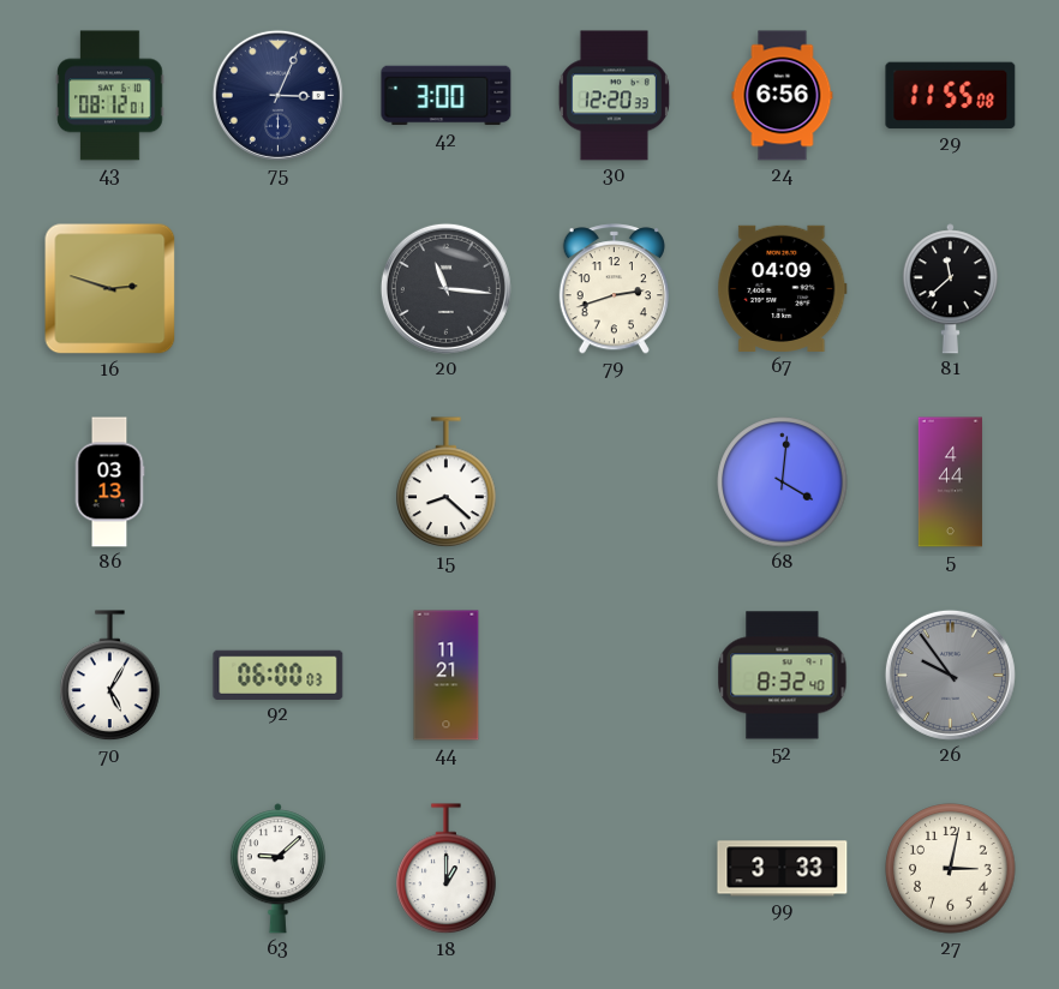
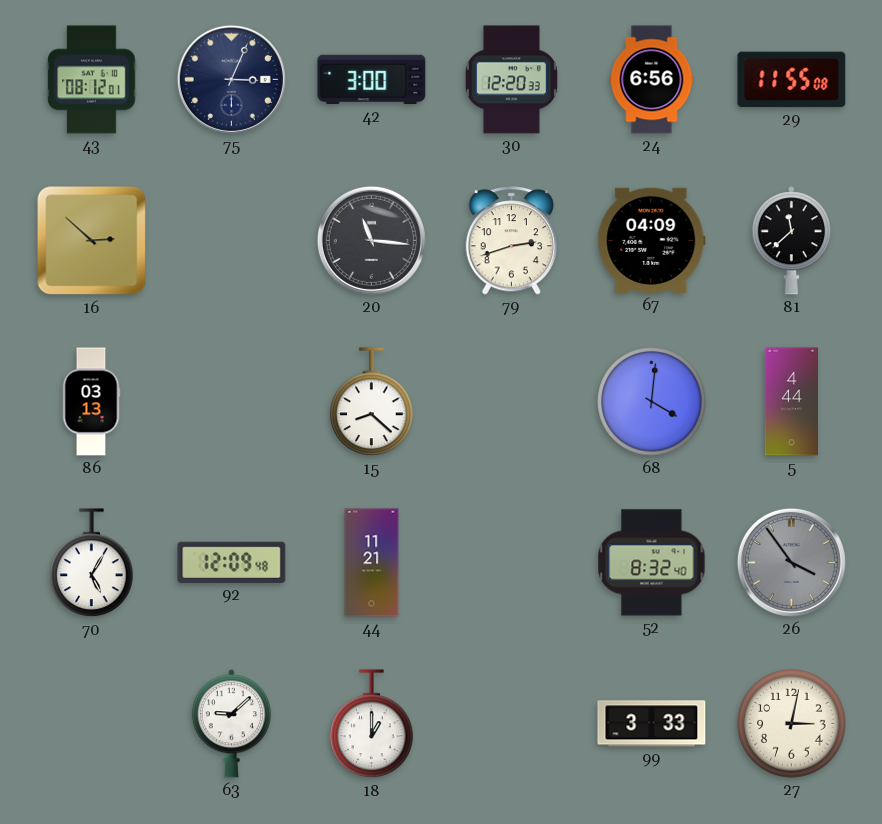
16: 2:48 -> 2:52 (92, 241)
92: 06:00 -> 12:09 (232, 562)
26: 9:54 -> 3:54 (791, 562)
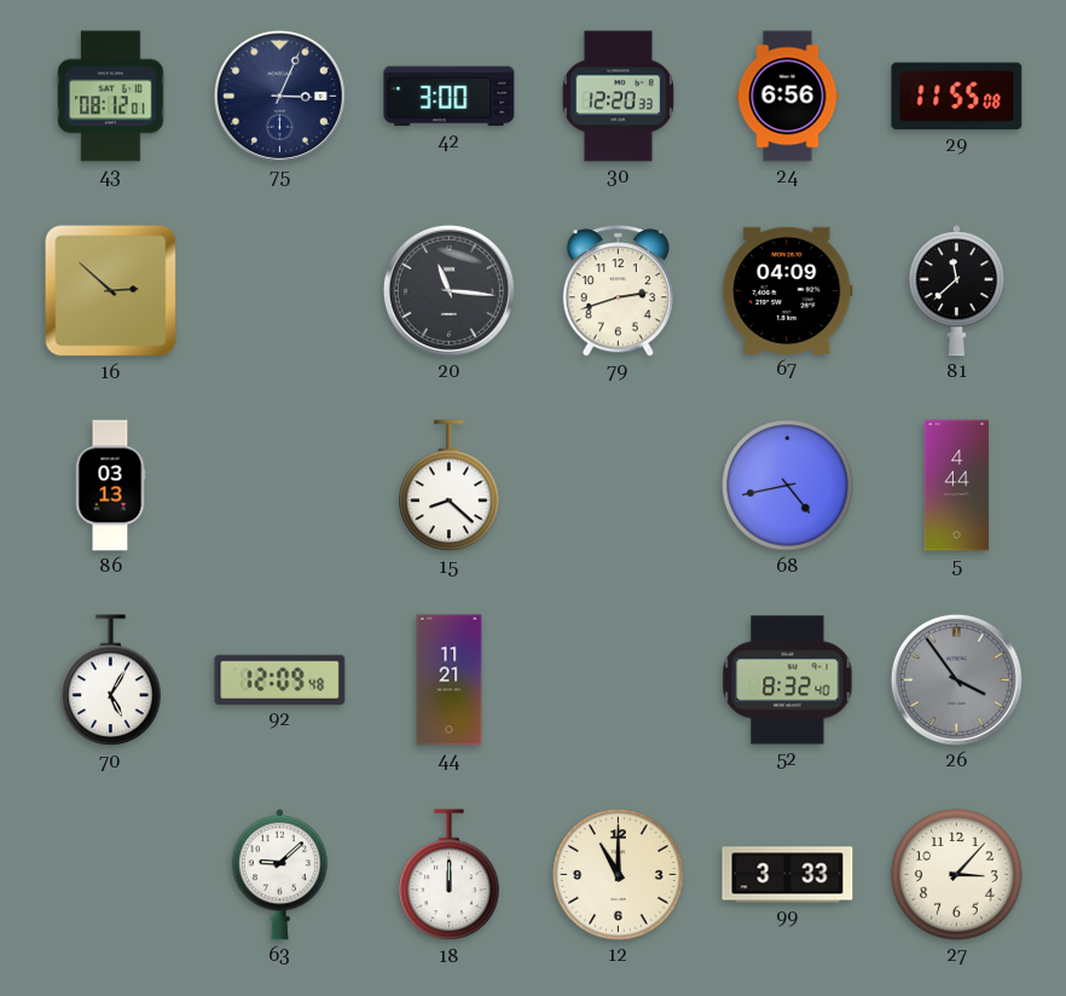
68: 4:01 -> 4:43 (788, 486)
18: 1:00 -> 12:00 (450, 875)
12: none -> 11:00 (619, 875)
27: 3:02 -> 3:07 (957, 875)
